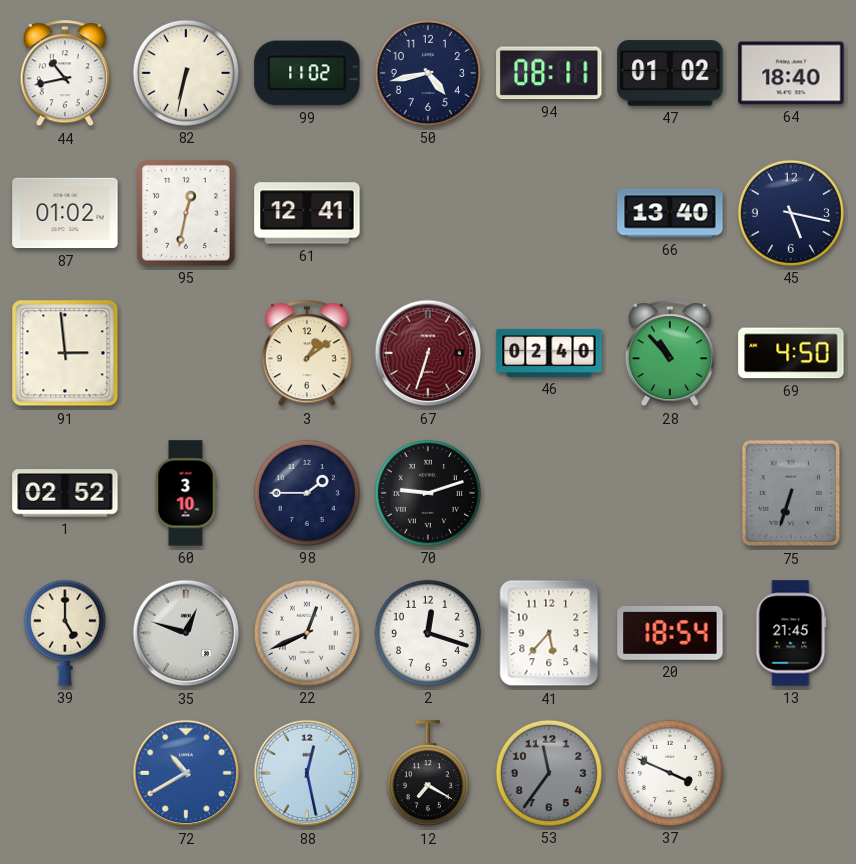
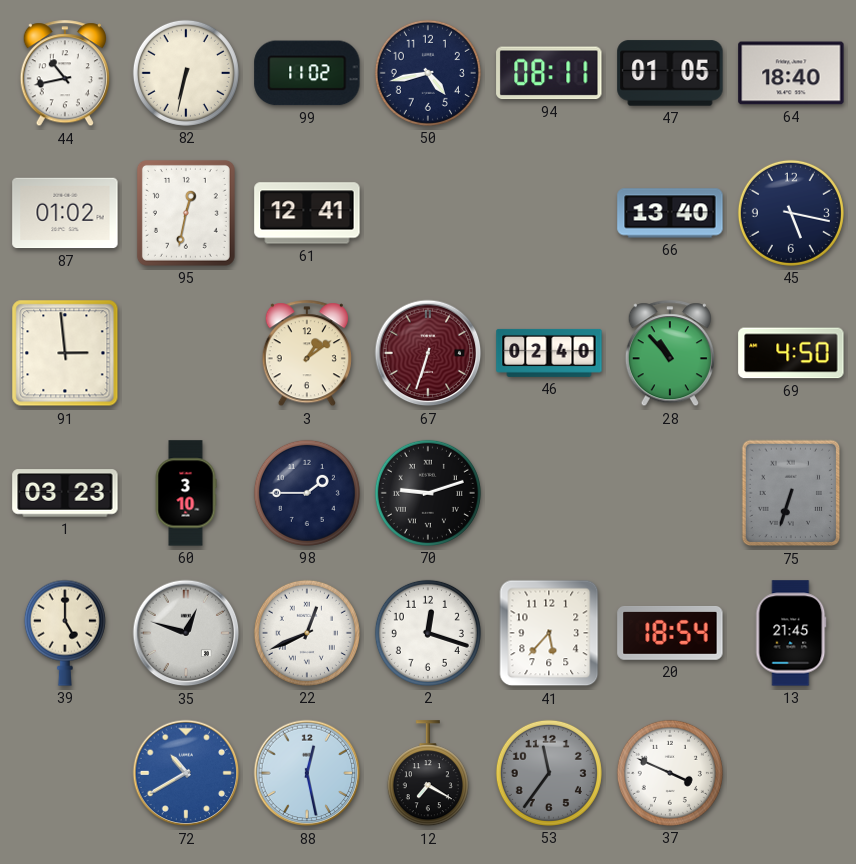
47: 01:02 -> 01:05 (670, 73)
1: 02:52 -> 03:23 (65, 493)
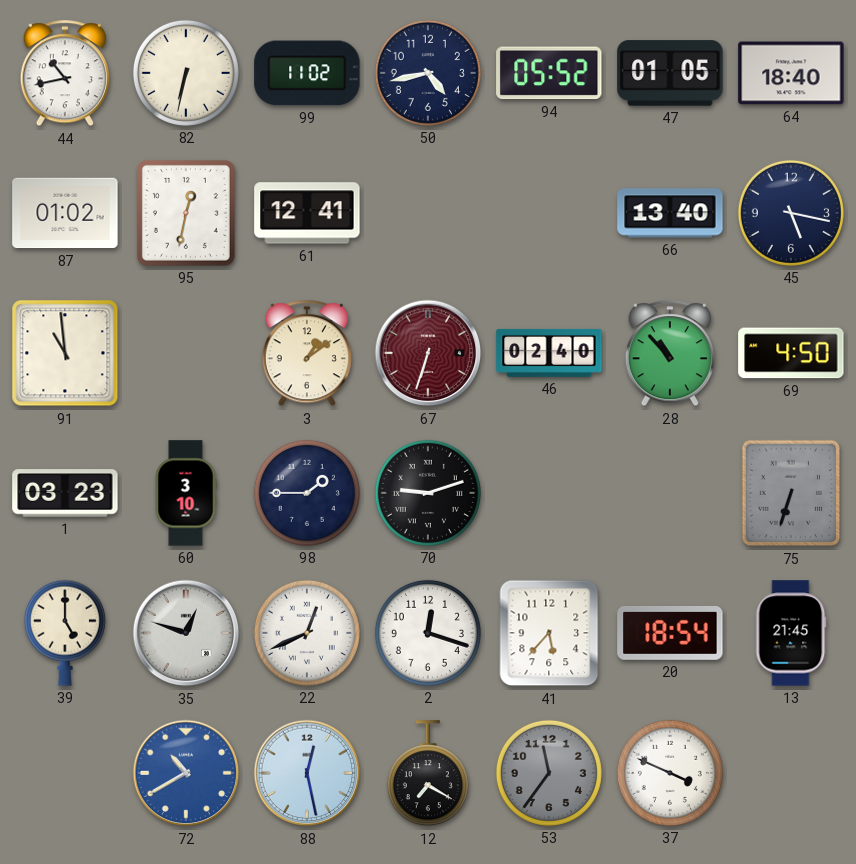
94: 08:11 -> 05:52 (549, 73)
91: 2:59 -> 10:59 (65, 353)
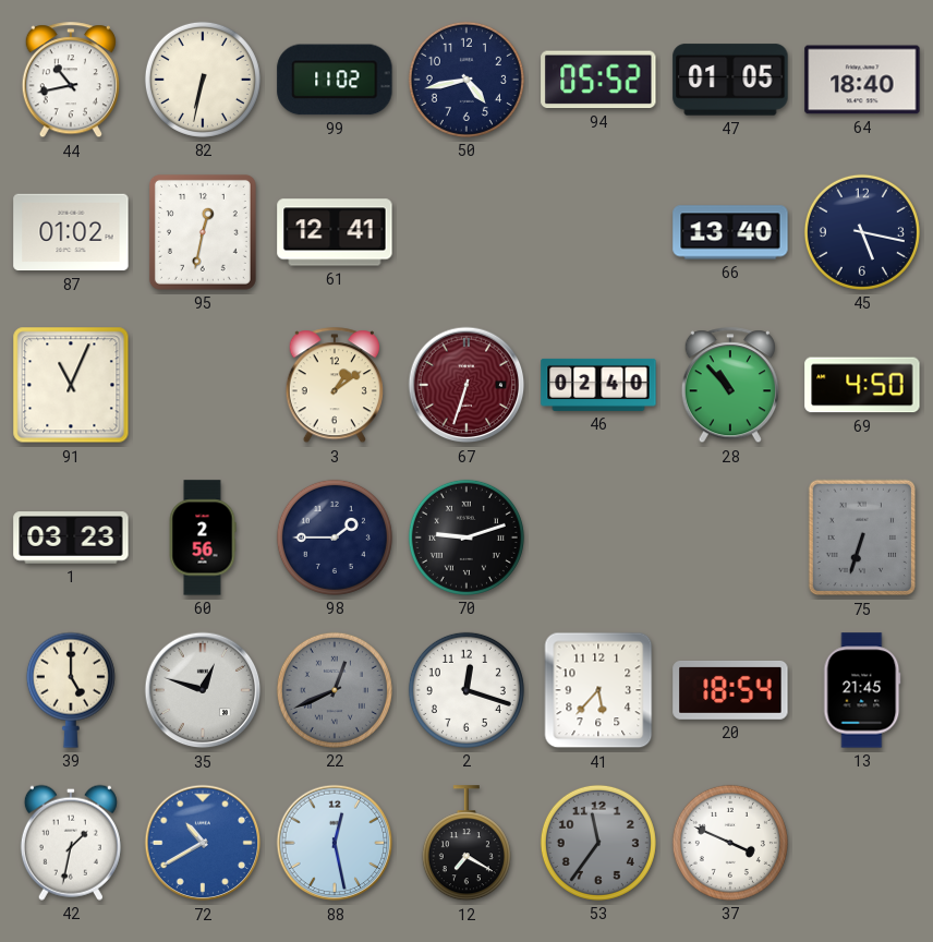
91: 10:59 -> 11:04 (71, 385)
60: 3:10 -> 2:56 (203, 538)
22 dial: white -> grey (335, 690)
42: none -> 1:32 (71, 843)
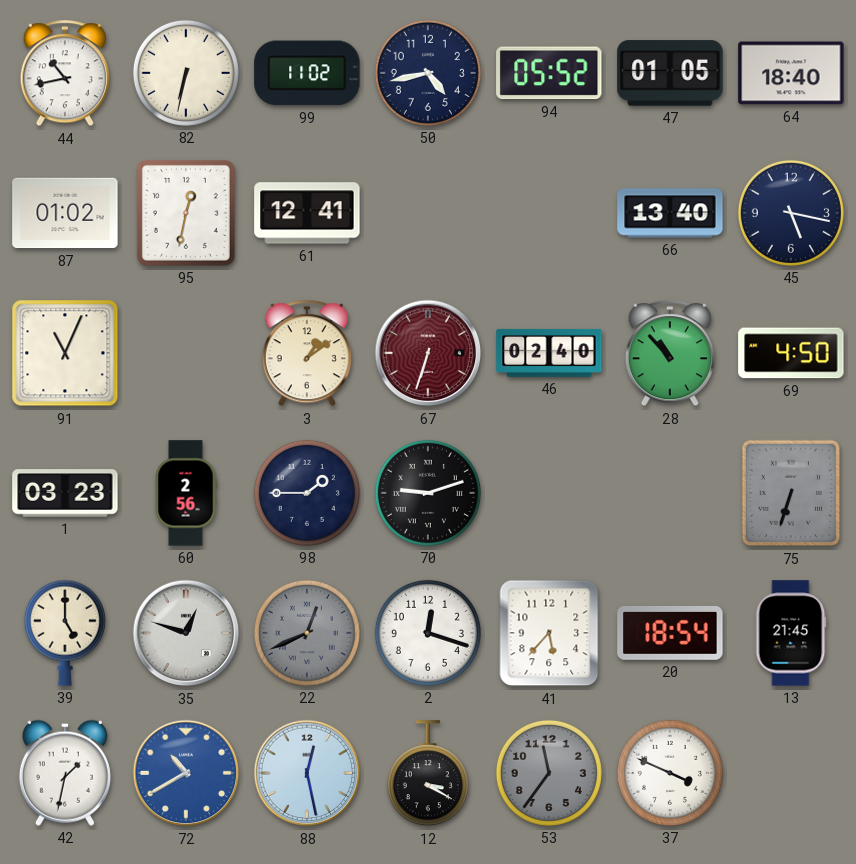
12: 7:20 -> 3:20 (428, 774)
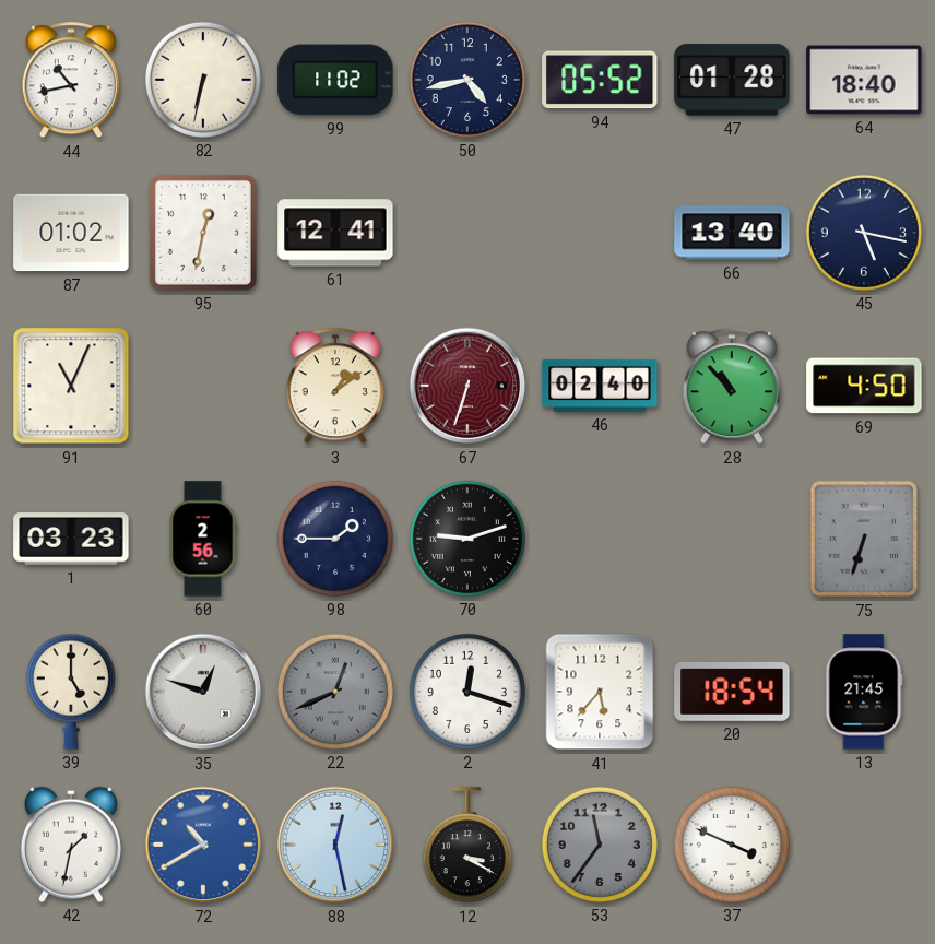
47: 01:05 -> 01:28 (732, 80)
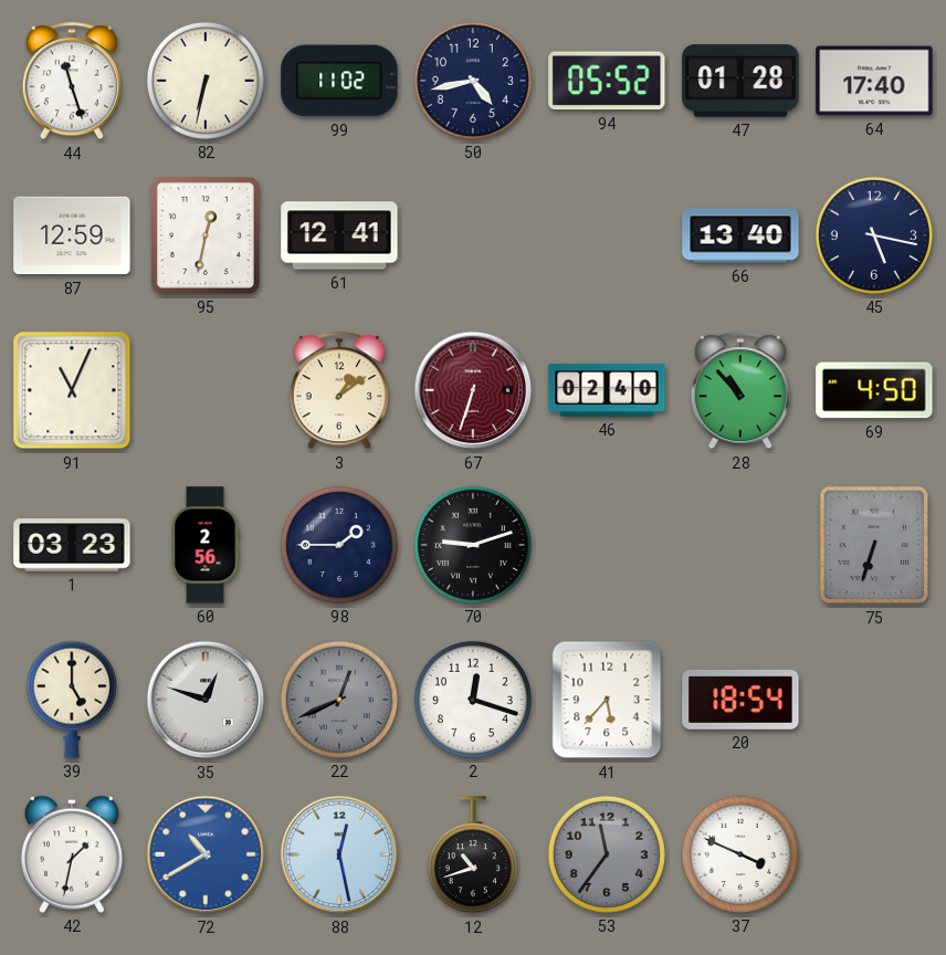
44: 10:43 -> 11:27 (72, 82)
64: 18:40 -> 17:40 (874, 81)
87: 01:02 -> 12:59 (72, 235)
13: 21:45 -> none (864, 692)
12: 3:20 -> 10:42 (473, 856)
